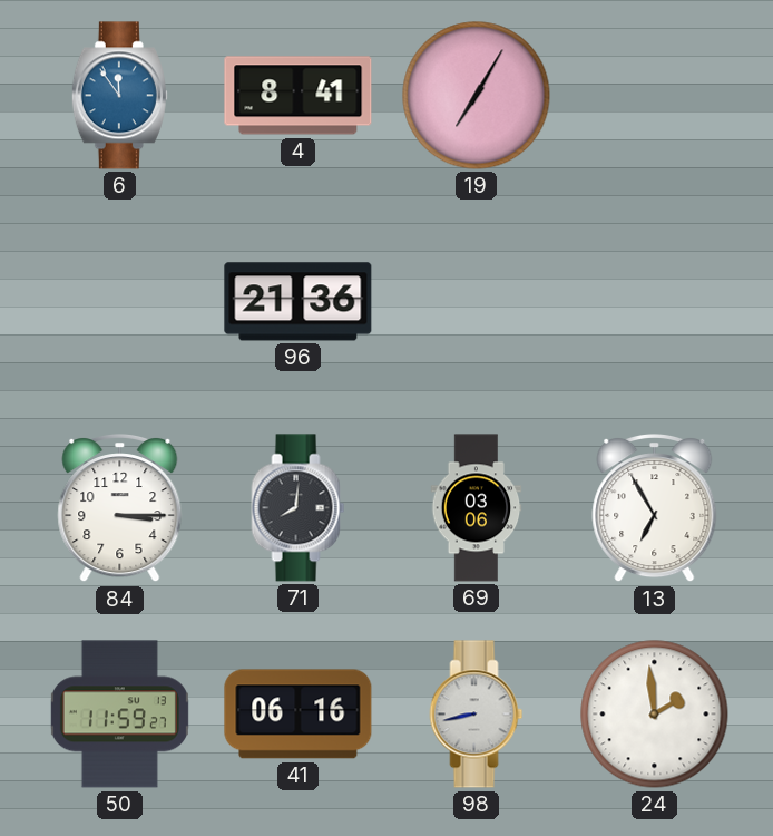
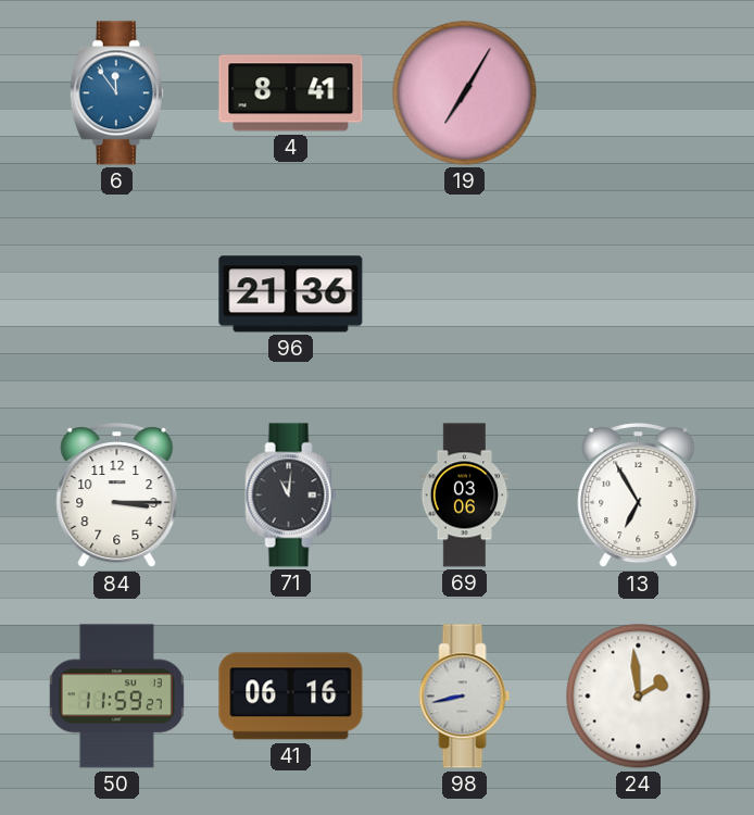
71: 8:01 -> 11:01 (291, 496)
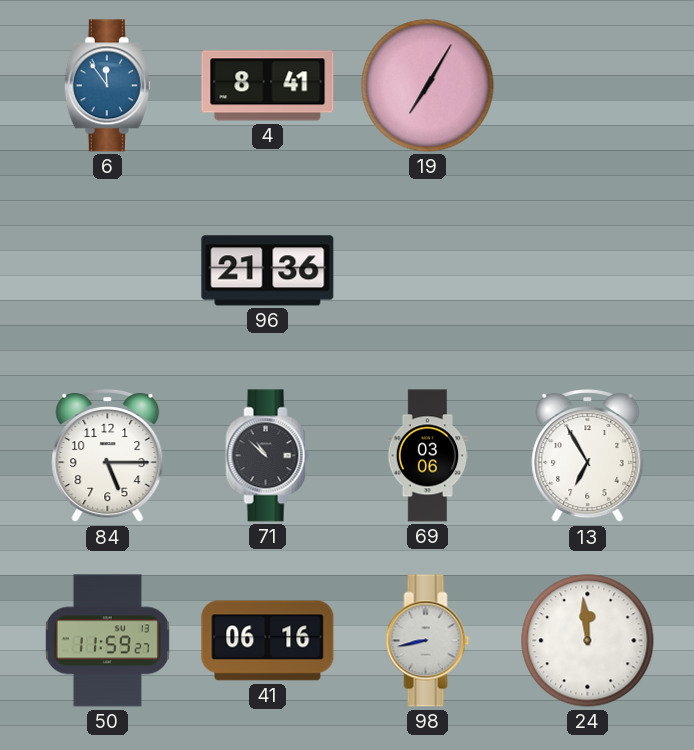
84: 3:15 -> 5:15 (108, 457)
71: 11:01 -> 10:52 (268, 456)
24: 1:59 -> 11:59 (588, 641)
